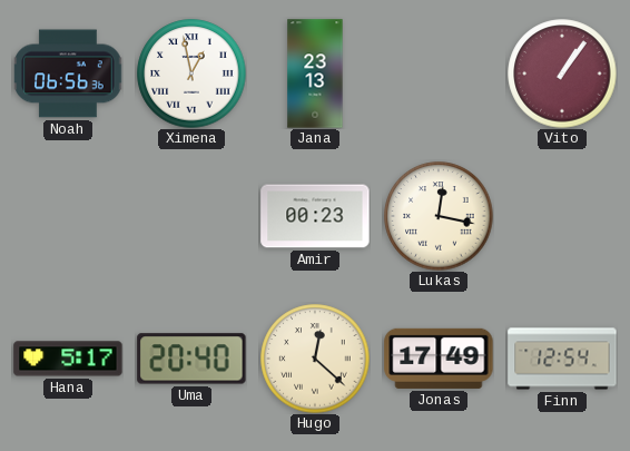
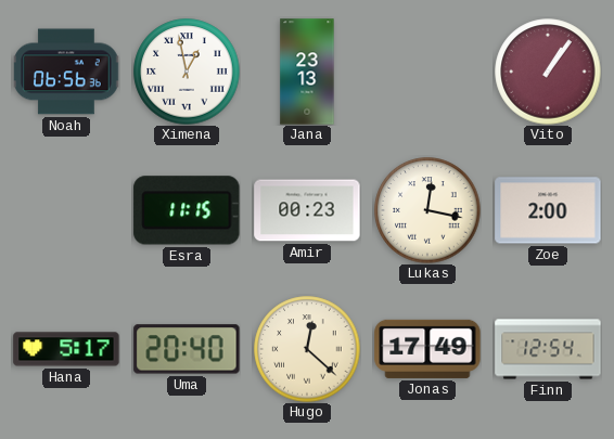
Esra: none -> 11:15 (187, 210)
Zoe: none -> 2:00 (548, 210)
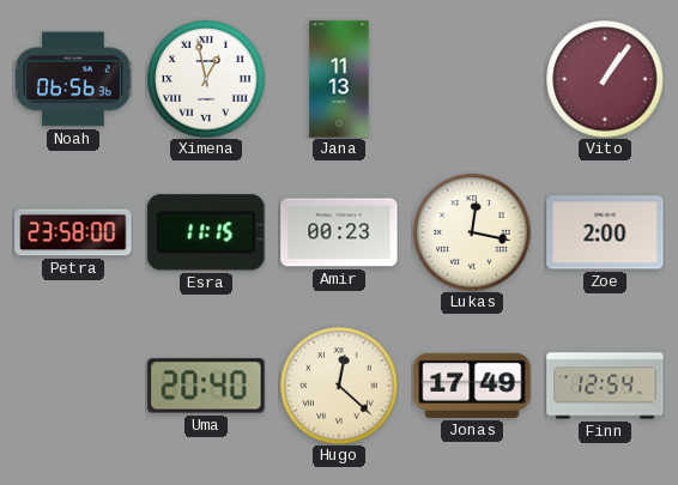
Jana: 23:13 -> 11:13 (339, 79)
Petra: none -> 23:58 (73, 232)
Hana: 5:17 -> none (66, 349)
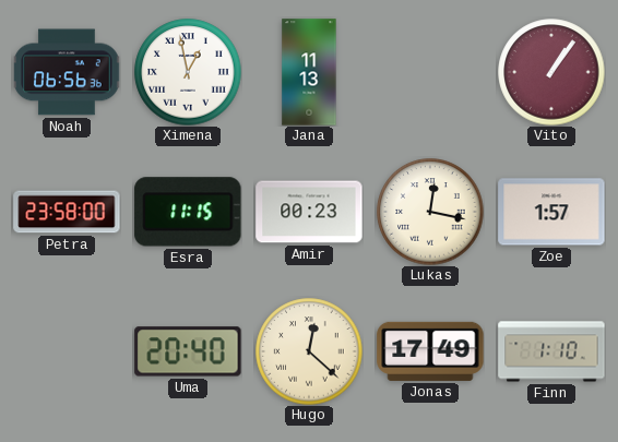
Zoe: 2:00 -> 1:57 (551, 212)
Finn: 12:54 -> 1:10 (551, 351)
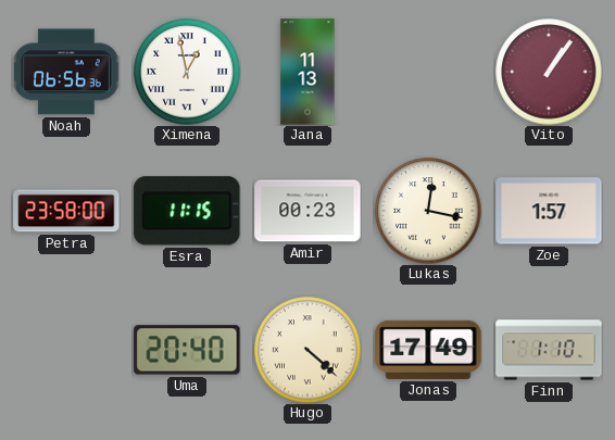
Hugo: 12:22 -> 4:22 (307, 350)
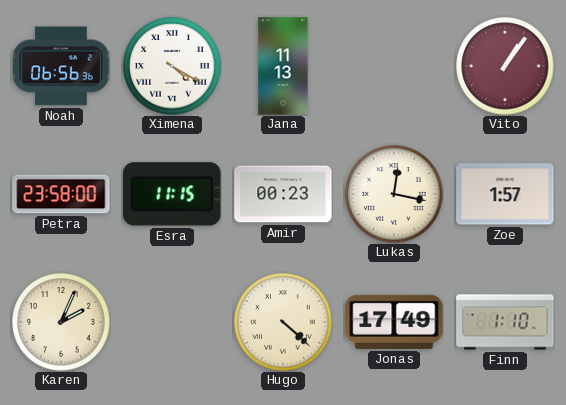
Ximena: 12:58 -> 4:20 (172, 66)
Karen: none -> 2:04 (61, 322)
Uma: 20:40 -> none (187, 350)
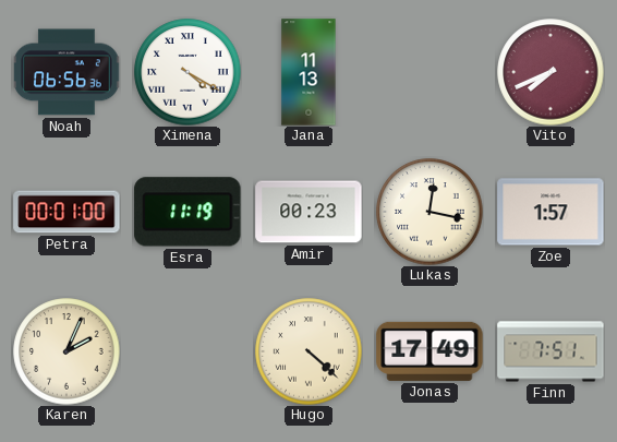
Vito: 1:06 -> 7:41 (551, 72)
Petra: 23:58 -> 00:01 (66, 212)
Esra: 11:15 -> 11:19 (187, 212)
Finn: 1:10 -> 7:51 (551, 351)
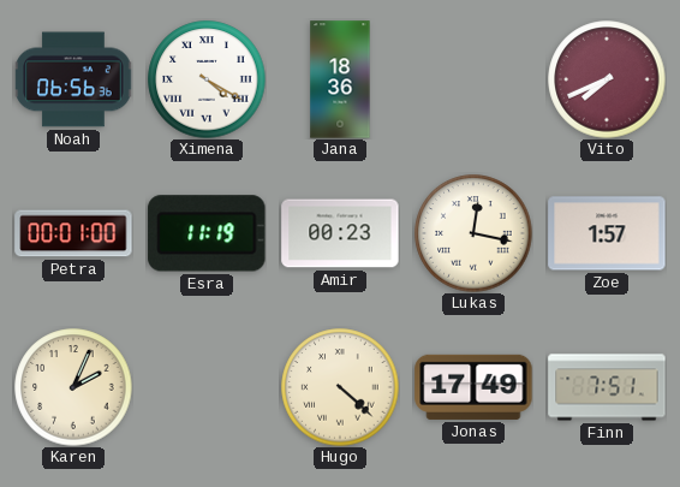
Jana: 11:13 -> 18:36 (340, 79)
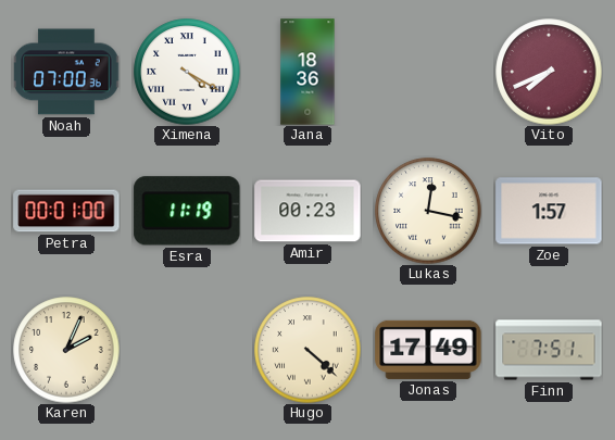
Noah: 06:56 -> 07:00 (66, 72)
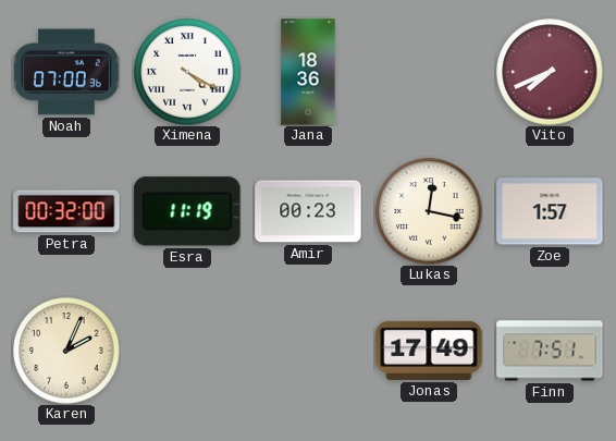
Petra: 00:01 -> 00:32 (66, 211)
Hugo: 4:22 -> none (307, 350)
